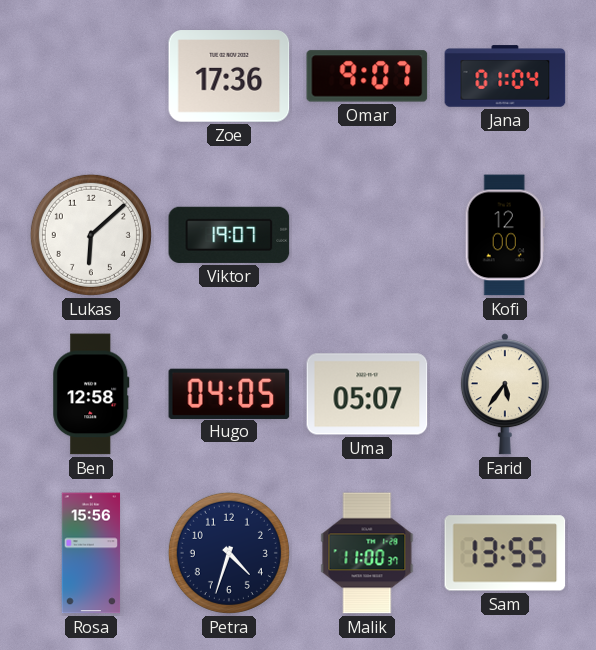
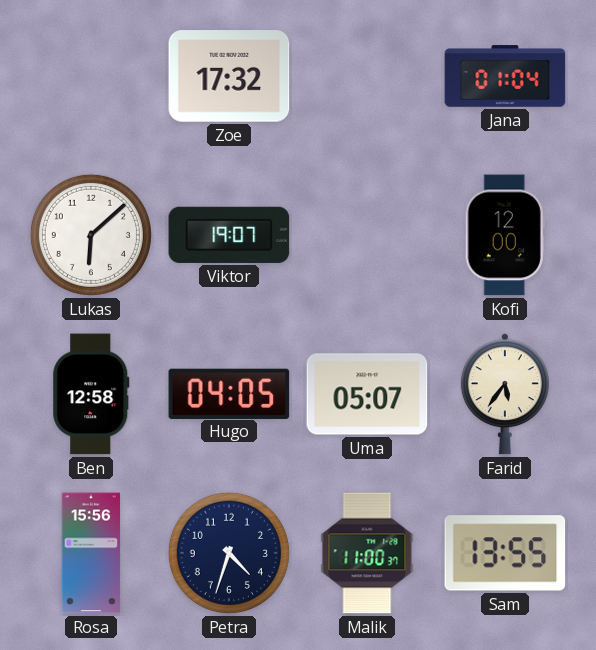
Zoe: 17:36 -> 17:32 (229, 76)
Omar: 9:07 -> none (367, 76)
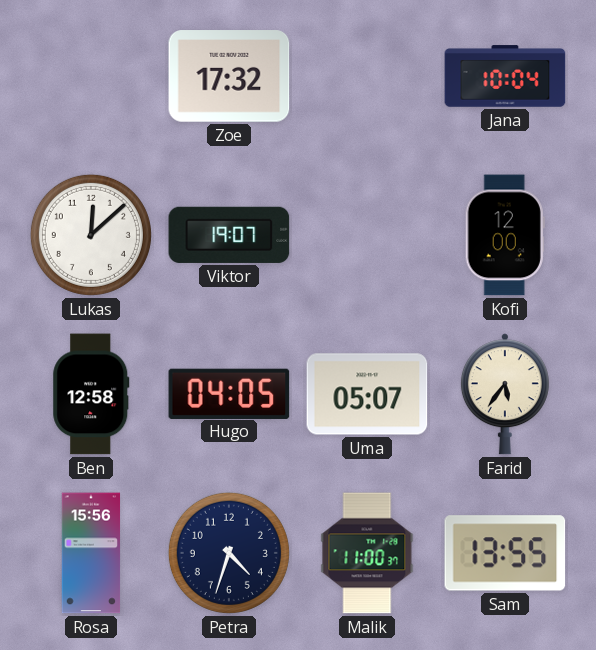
Jana: 01:04 -> 10:04 (505, 76)
Lukas: 6:08 -> 12:08 (91, 235)
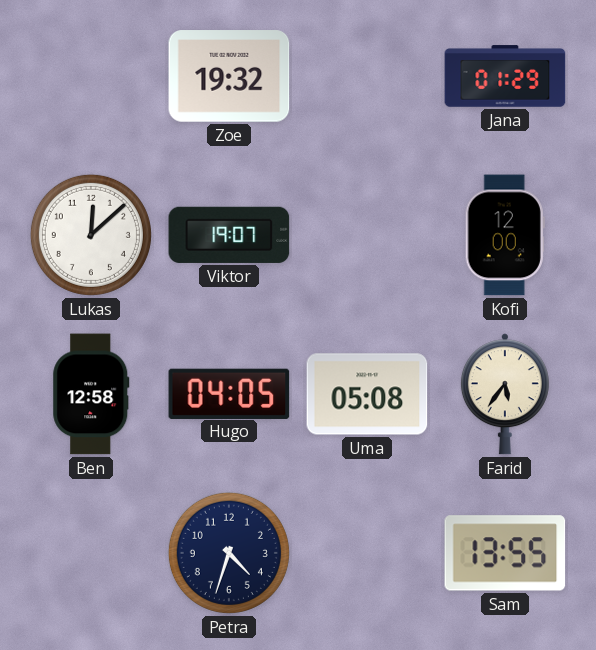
Zoe: 17:32 -> 19:32 (229, 76)
Jana: 10:04 -> 01:29 (505, 76)
Uma: 05:07 -> 05:08 (367, 394)
Rosa: 15:56 -> none (91, 553)
Malik: 11:00 -> none (367, 553)
